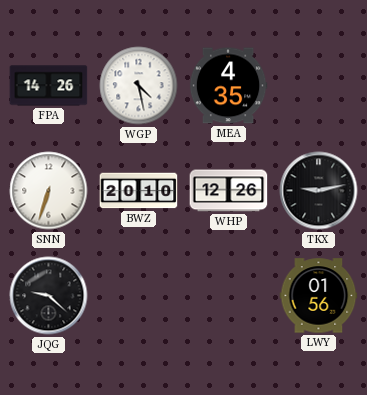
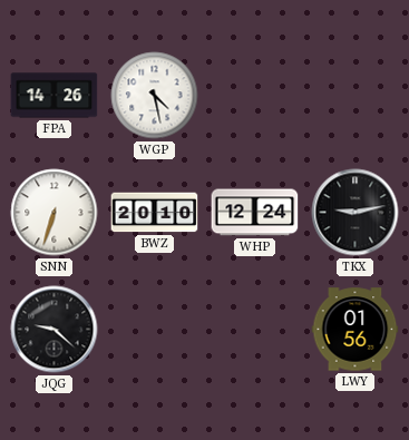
MEA: 4:35 -> none (228, 86)
WHP: 12:26 -> 12:24 (255, 213)
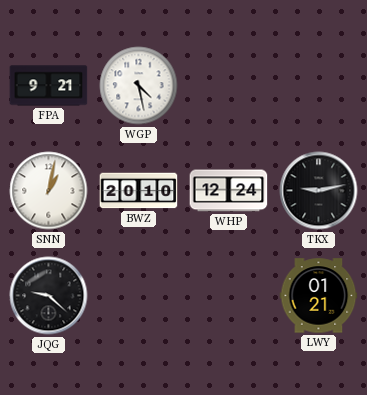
FPA: 14:26 -> 9:21 (49, 86)
SNN: 6:33 -> 1:02 (49, 191)
LWY: 01:56 -> 01:21 (319, 296)
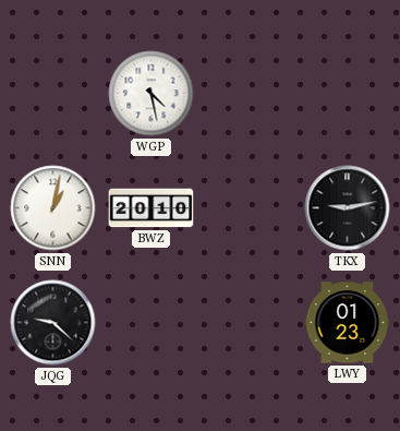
FPA: 9:21 -> none (49, 86)
WHP: 12:24 -> none (229, 191)
LWY: 01:21 -> 01:23 (348, 323)
